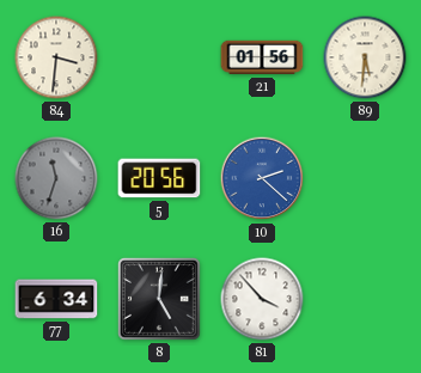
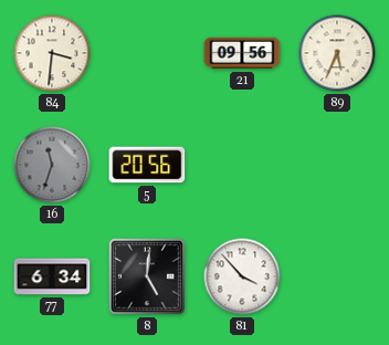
21: 01:56 -> 09:56 (242, 53)
89: 5:31 -> 5:34 (337, 53)
10: 2:22 -> none (262, 178)
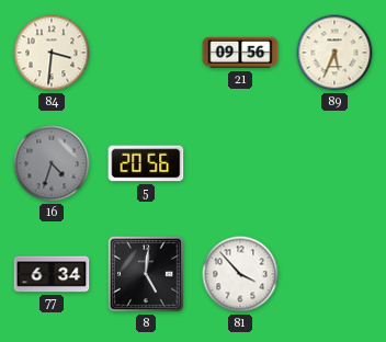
16: 11:33 -> 4:33 (52, 163)
